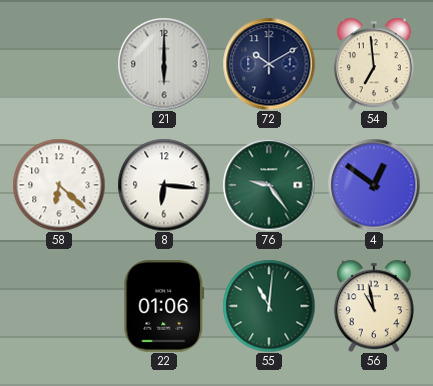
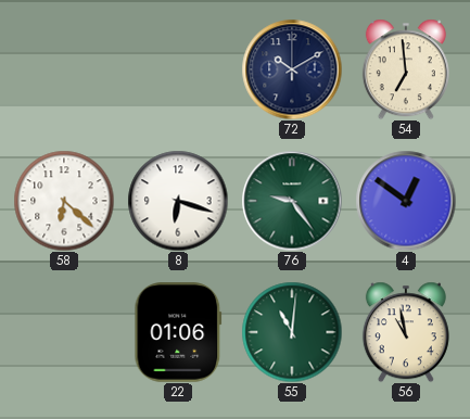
21: 6:00 -> none (164, 64)
8: 6:16 -> 6:18 (178, 201)
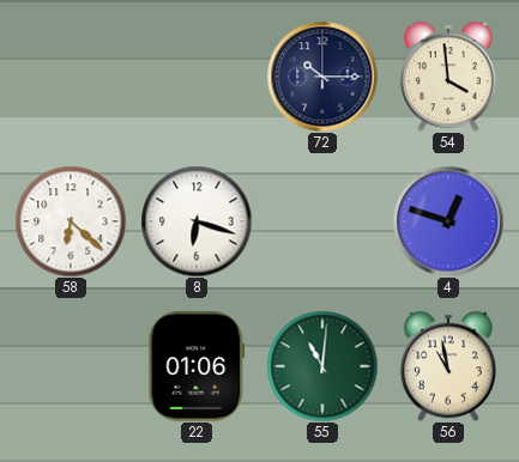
72: 10:10 -> 10:15 (322, 77)
54: 6:59 -> 3:59 (448, 77)
76: 9:24 -> none (292, 201)
4: 12:51 -> 12:48 (448, 221)
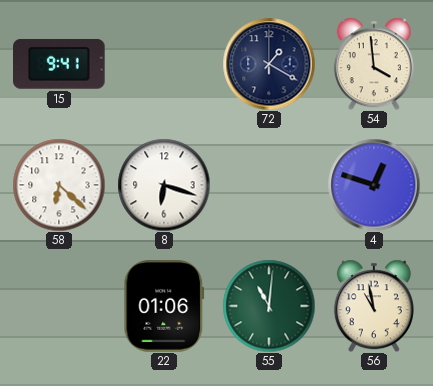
15: none -> 9:41 (59, 64)
72: 10:15 -> 1:20 (269, 64)
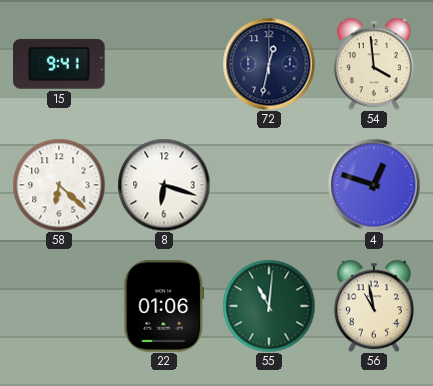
72: 1:20 -> 12:32 (269, 64)
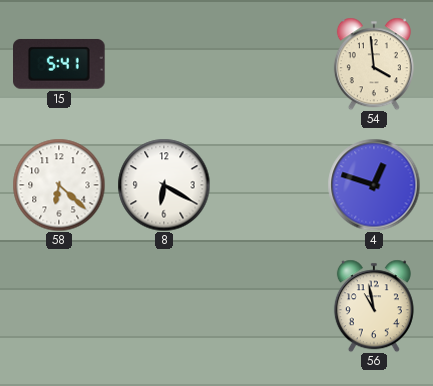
15: 9:41 -> 5:41 (59, 64)
72: 12:32 -> none (269, 64)
8: 6:18 -> 6:20 (164, 185)
22: 01:06 -> none (164, 306)
55: 11:01 -> none (269, 306)
